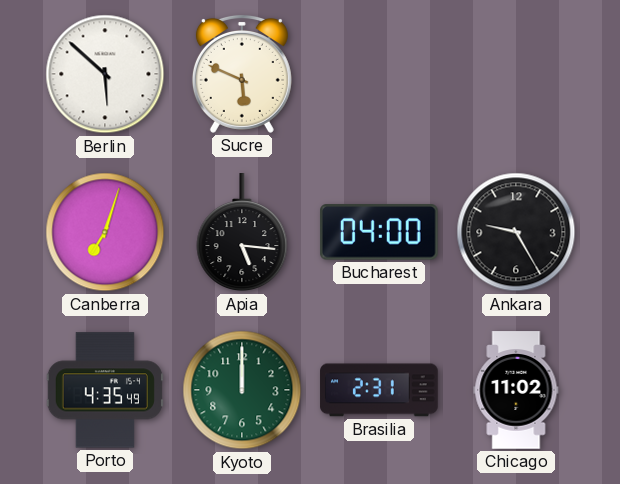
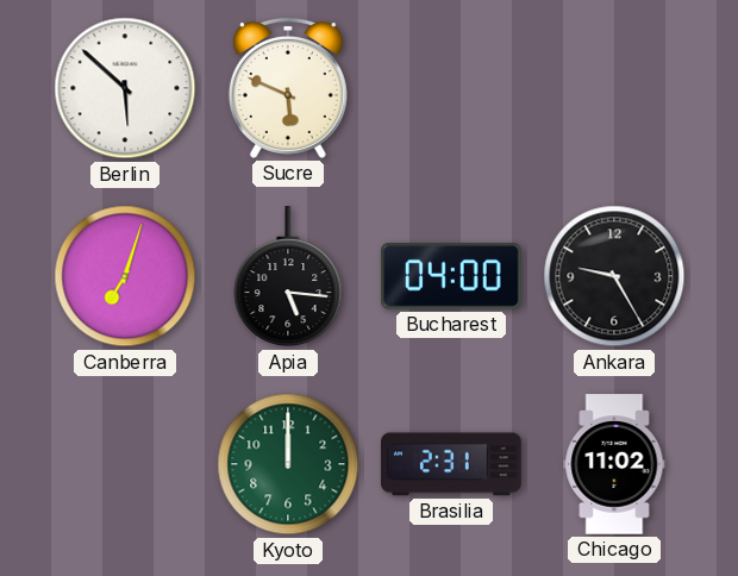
Porto: 4:35 -> none (105, 390)
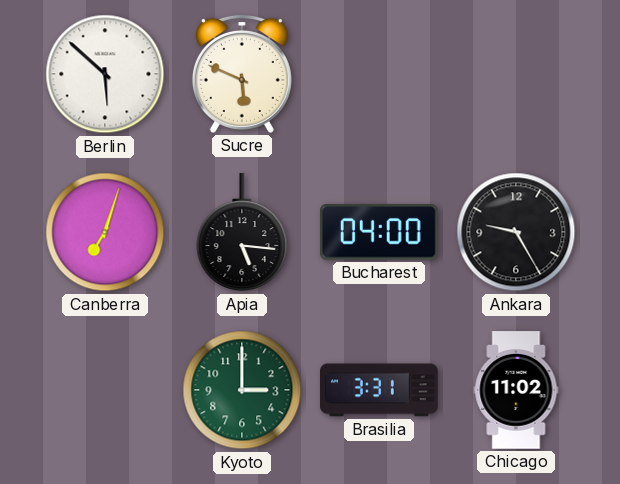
Kyoto: 12:00 -> 3:00 (242, 390)
Brasilia: 2:31 -> 3:31 (379, 390)
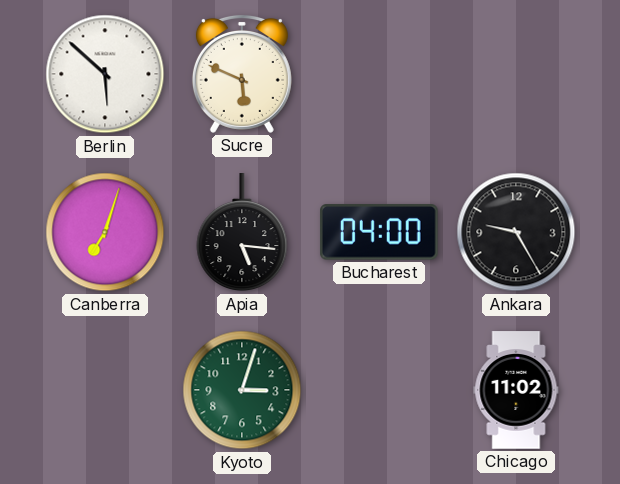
Kyoto: 3:00 -> 3:03 (242, 390)
Brasilia: 3:31 -> none (379, 390)
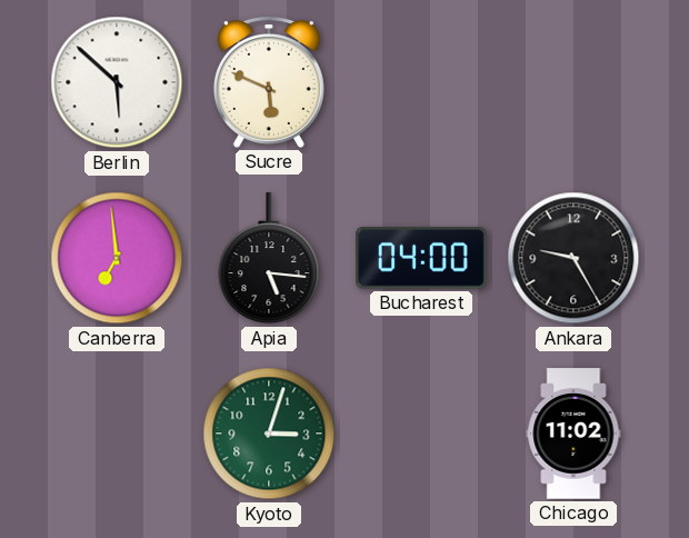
Canberra: 7:03 -> 6:59 (117, 258)
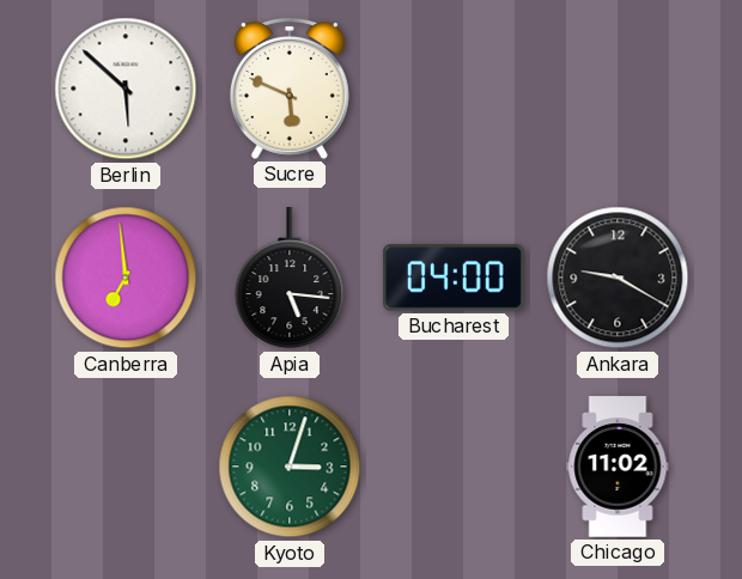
Ankara: 9:25 -> 9:20 (618, 278)
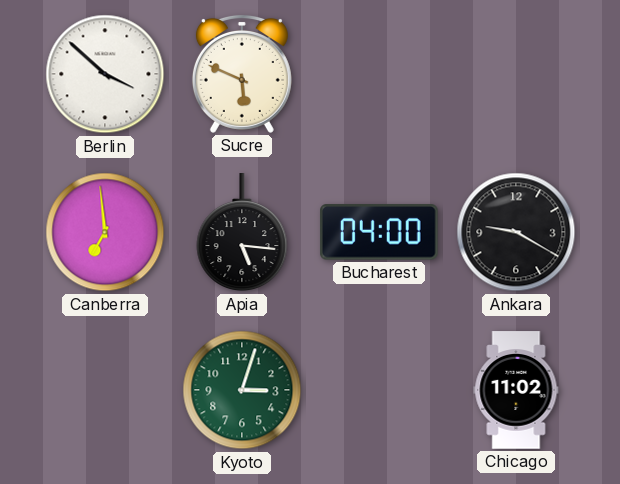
Berlin: 5:52 -> 3:52 (105, 74)
